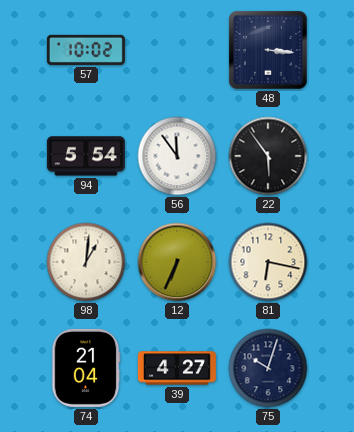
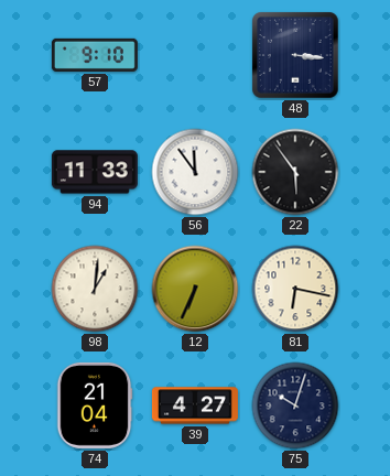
57: 10:02 -> 9:10 (95, 55)
94: 5:54 -> 11:33 (95, 172)
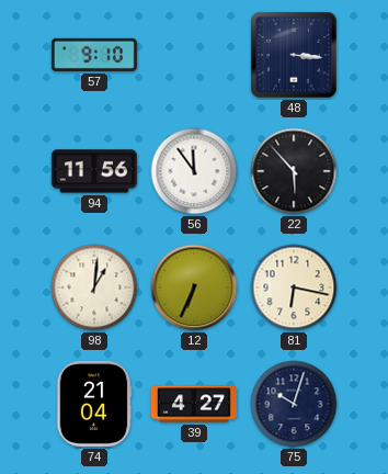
94: 11:33 -> 11:56 (94, 171)
22: 5:54 -> 5:53 (294, 171)
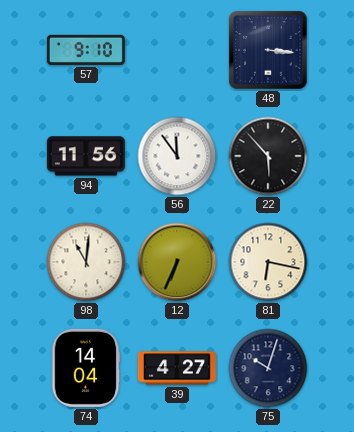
98: 1:01 -> 11:01 (86, 262)
74: 21:04 -> 14:04 (86, 368)
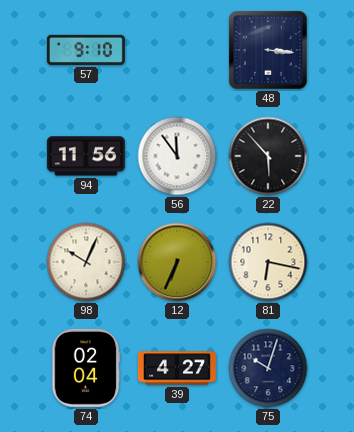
98: 11:01 -> 10:04 (86, 262)
74: 14:04 -> 02:04 (86, 368)
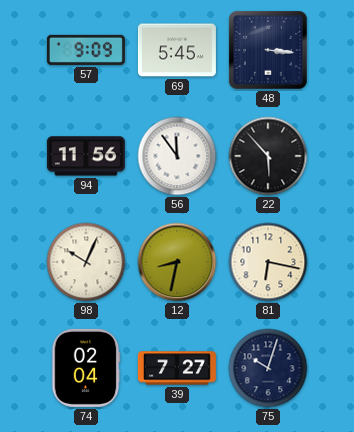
57: 9:10 -> 9:09 (86, 50)
69: none -> 5:45 (177, 50)
12: 6:34 -> 8:32 (177, 262)
39: 4:27 -> 7:27 (177, 368)
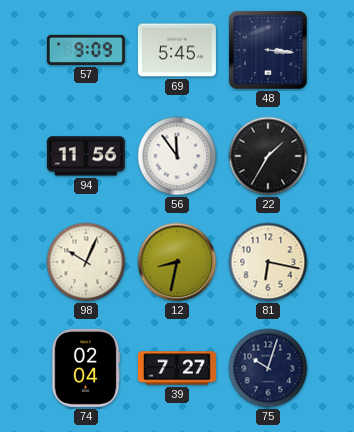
22: 5:53 -> 1:35 (268, 156)
